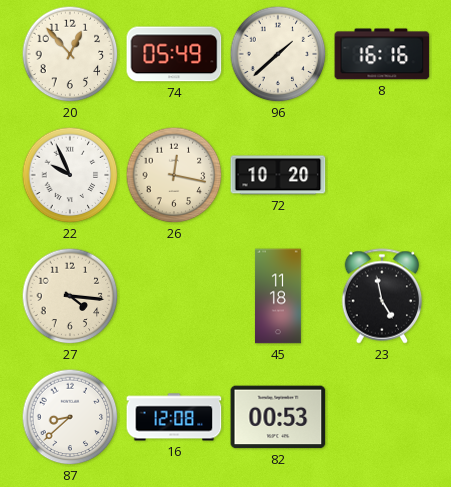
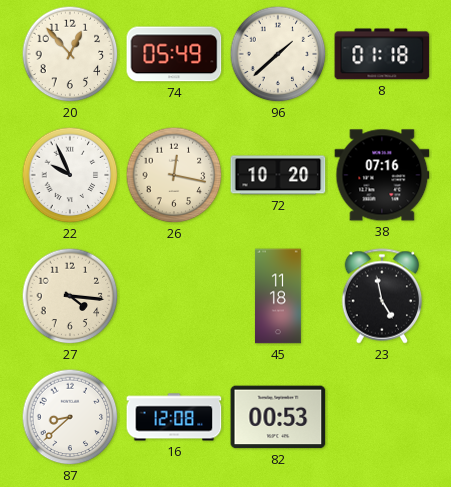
8: 16:16 -> 01:18 (382, 54)
38: none -> 07:16 (382, 175)
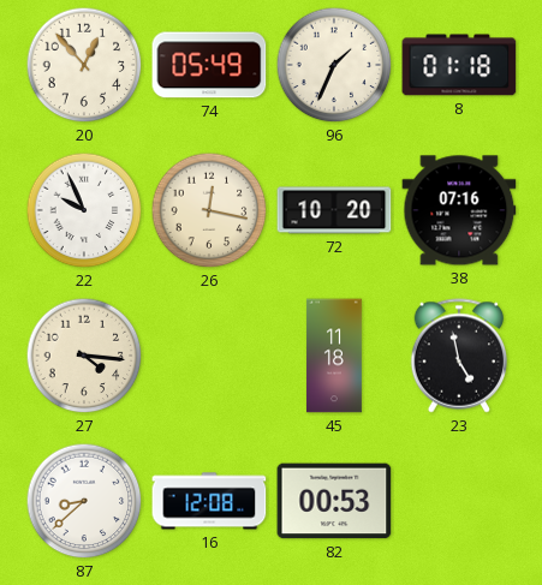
96: 1:38 -> 1:34 (334, 65)
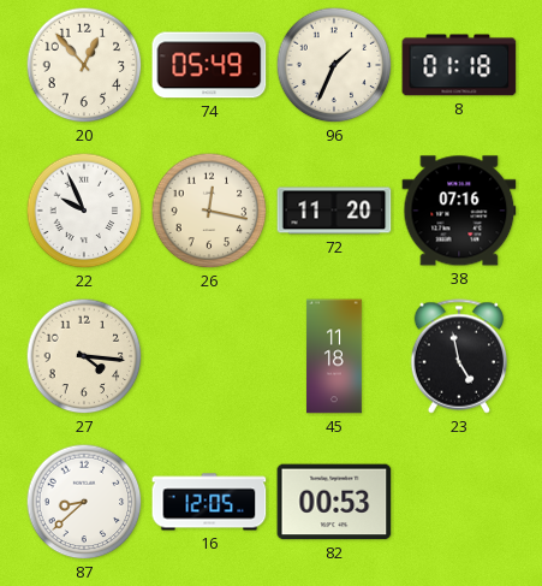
72: 10:20 -> 11:20 (334, 211)
16: 12:08 -> 12:05 (209, 502)
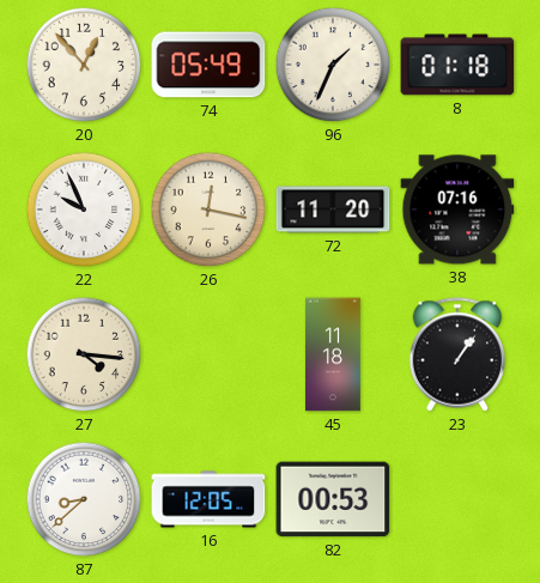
23: 4:58 -> 1:06 (457, 354)
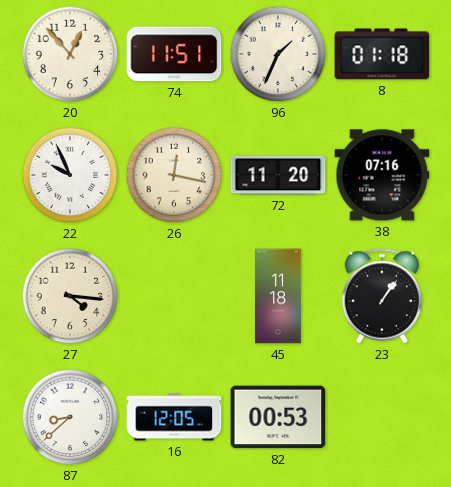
74: 05:49 -> 11:51 (174, 54)
